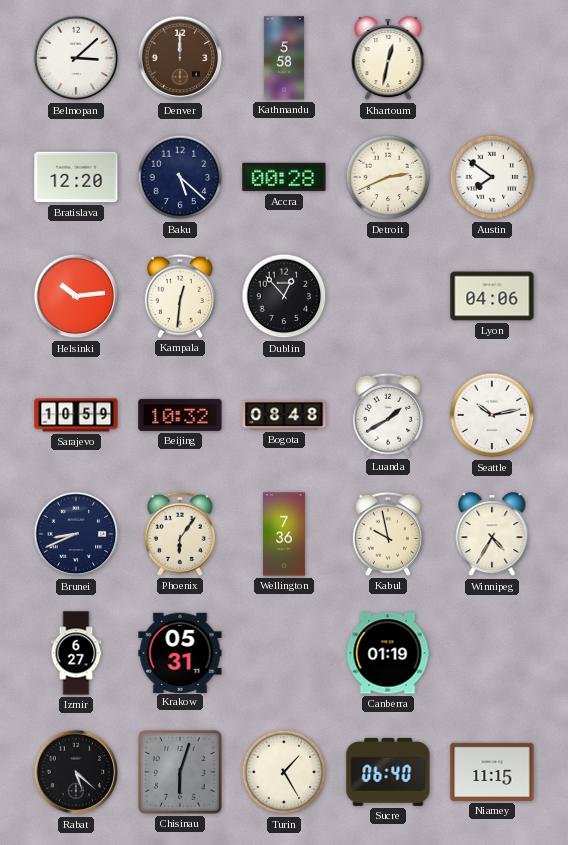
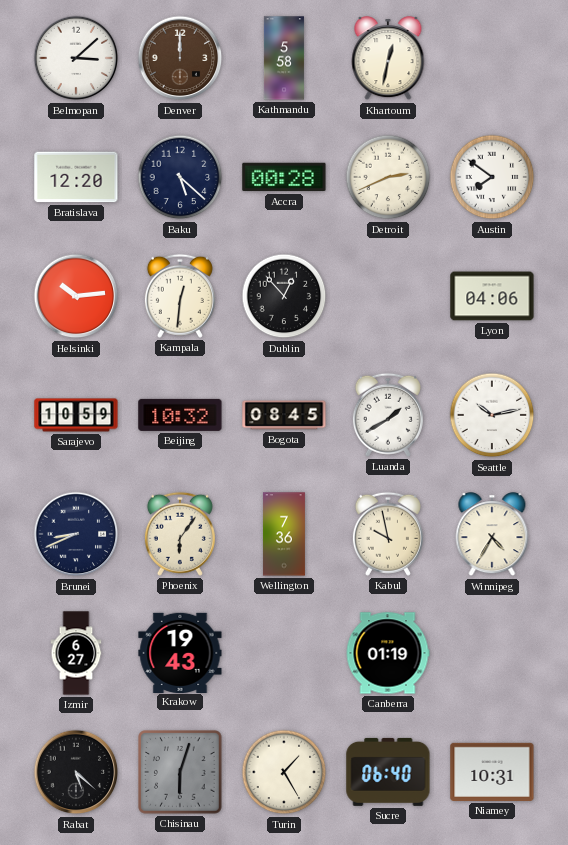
Bogota: 08:48 -> 08:45 (284, 415)
Krakow: 05:31 -> 19:43 (180, 652)
Niamey: 11:15 -> 10:31 (492, 772)
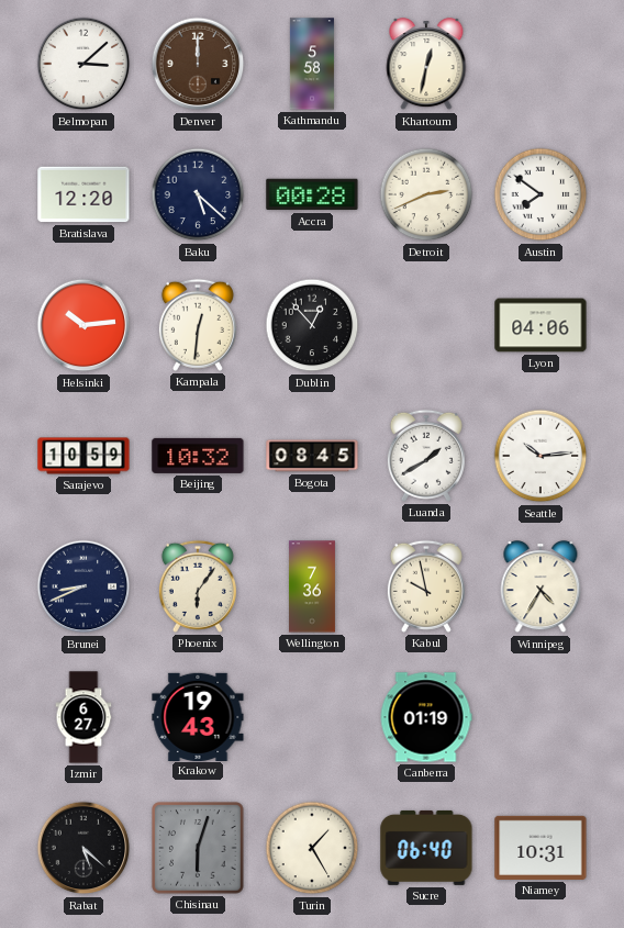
Seattle: 10:13 -> 10:14 (541, 456)
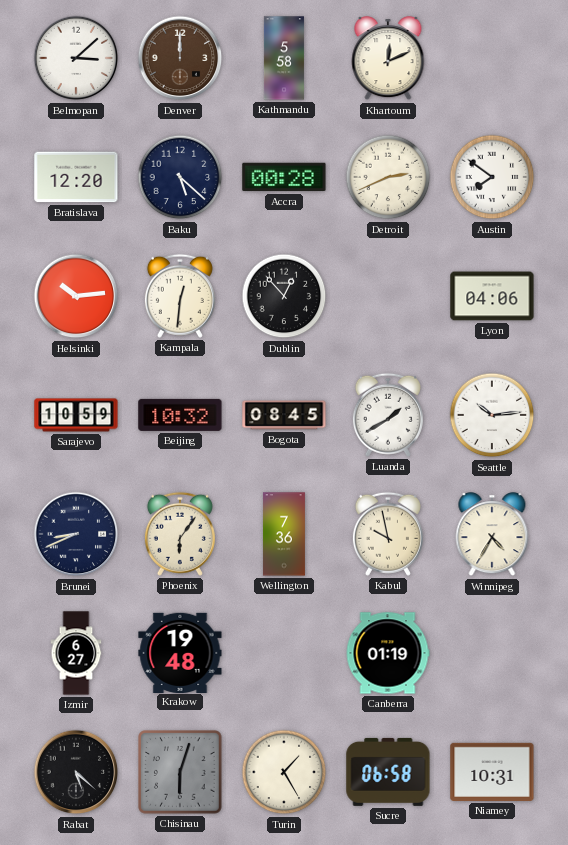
Khartoum: 12:32 -> 12:11 (388, 59)
Krakow: 19:43 -> 19:48 (180, 652)
Sucre: 06:40 -> 06:58 (388, 772)
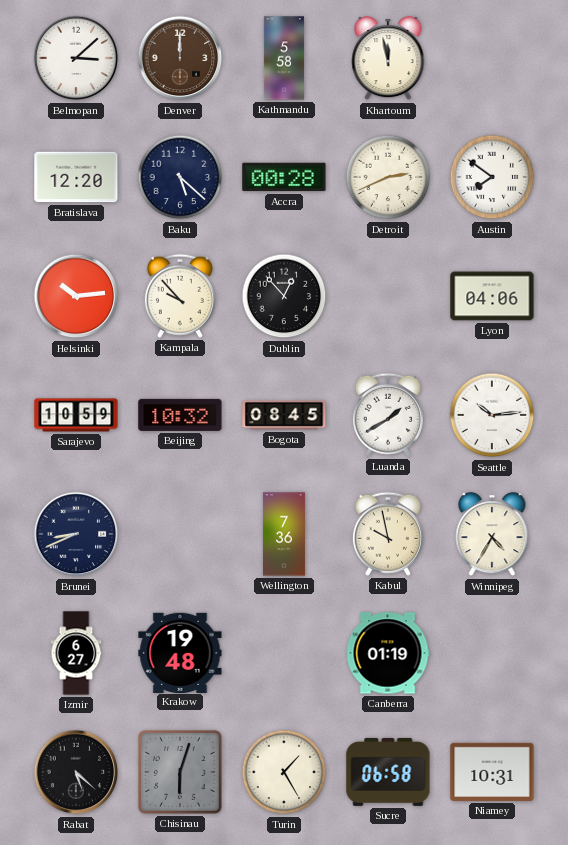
Khartoum: 12:11 -> 11:58 (388, 59)
Kampala: 12:31 -> 9:53 (180, 296)
Phoenix: 6:06 -> none (180, 534)
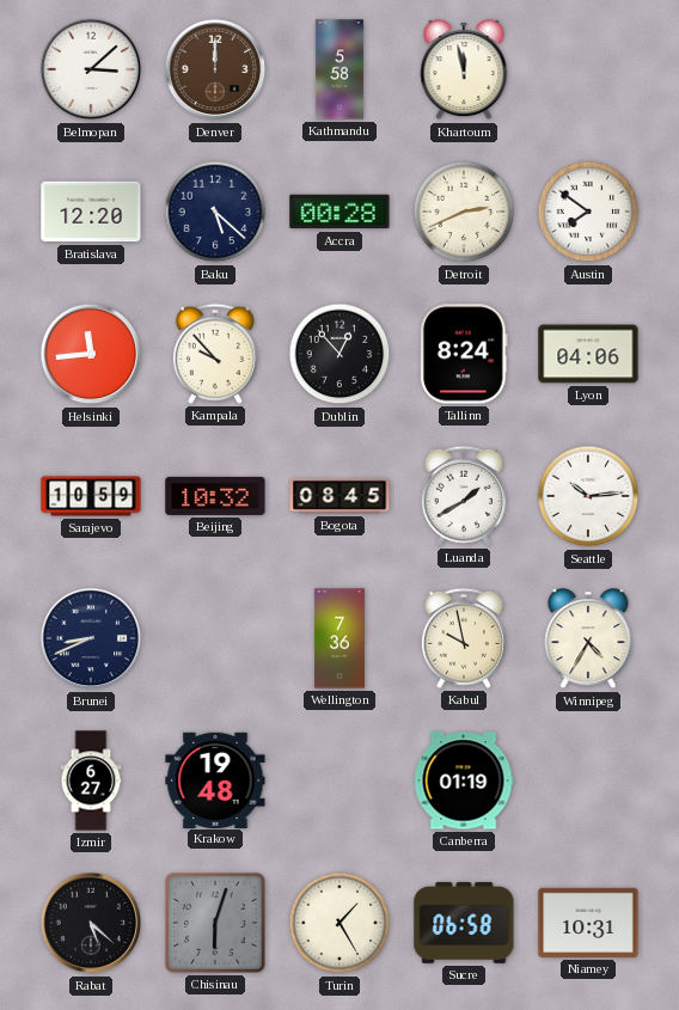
Helsinki: 10:14 -> 11:44 (91, 354)
Tallinn: none -> 8:24 (465, 354)
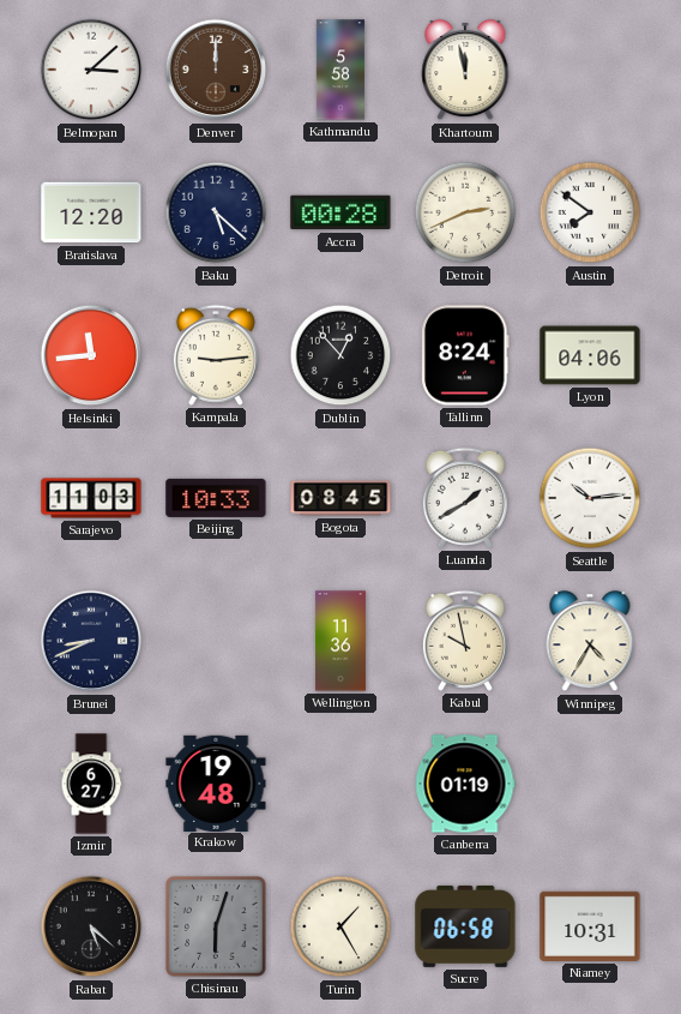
Kampala: 9:53 -> 9:14 (216, 355)
Sarajevo: 10:59 -> 11:03 (91, 498)
Beijing: 10:32 -> 10:33 (216, 498)
Wellington: 7:36 -> 11:36 (340, 641)
